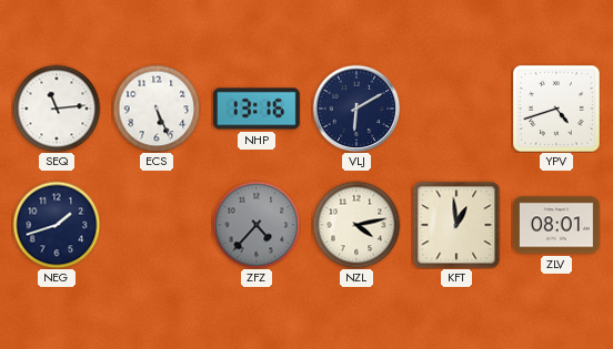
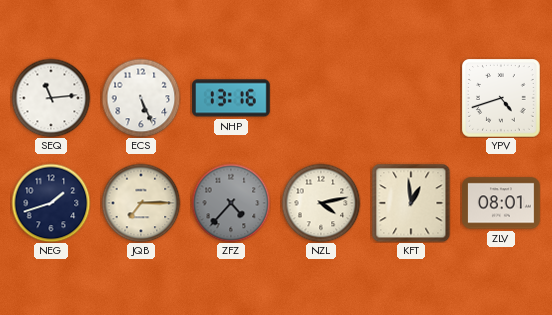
VLJ: 6:10 -> none (356, 109)
JQB: none -> 7:15 (141, 203)
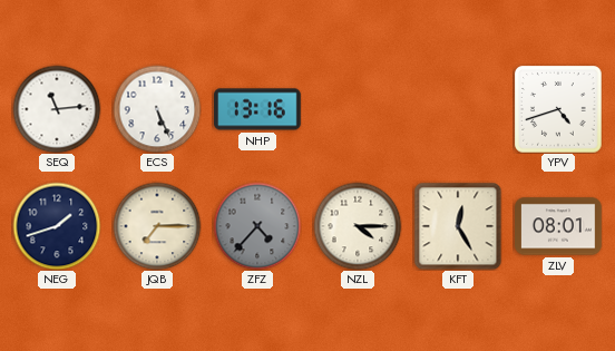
NZL: 4:13 -> 4:15 (358, 226)
KFT: 12:59 -> 12:25 (458, 226)
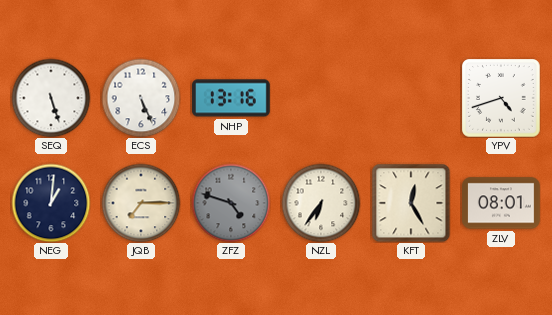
SEQ: 11:14 -> 5:27 (51, 98)
NEG: 1:42 -> 1:01 (51, 203)
ZFZ: 4:37 -> 4:48 (231, 203)
NZL: 4:15 -> 6:36 (321, 203)
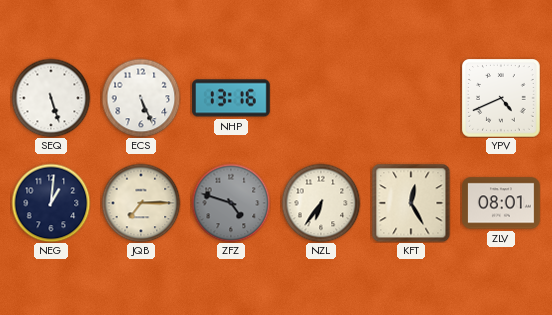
YPV: 4:42 -> 4:41 (501, 98)
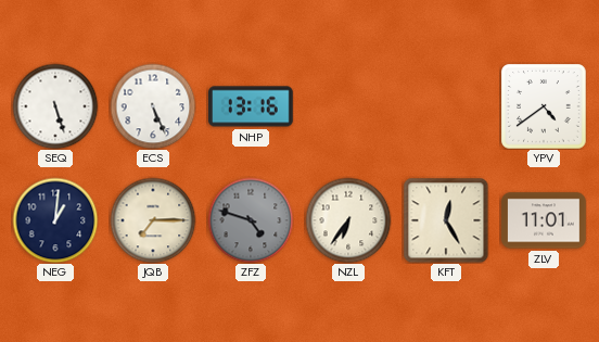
YPV: 4:41 -> 4:39 (544, 106)
ZLV: 08:01 -> 11:01 (544, 220)
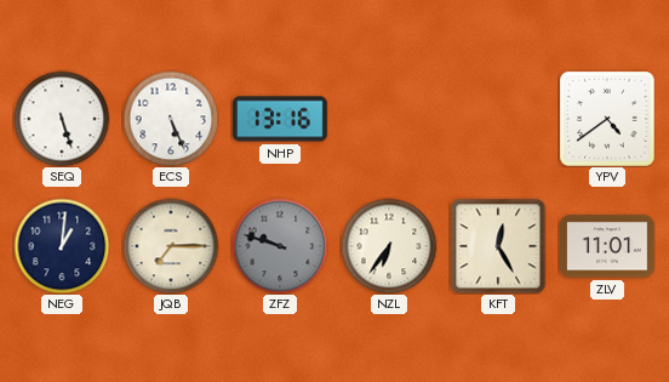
ZFZ: 4:48 -> 9:48 (280, 246)
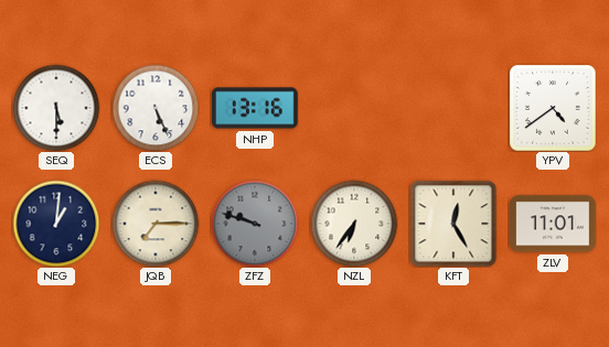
SEQ: 5:27 -> 5:30 (56, 108)
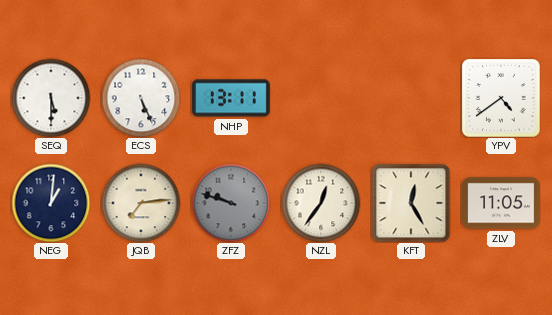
NHP: 13:16 -> 13:11 (231, 98)
JQB: 7:15 -> 7:14 (141, 203)
NZL: 6:36 -> 12:36 (321, 203)
ZLV: 11:01 -> 11:05 (501, 203)
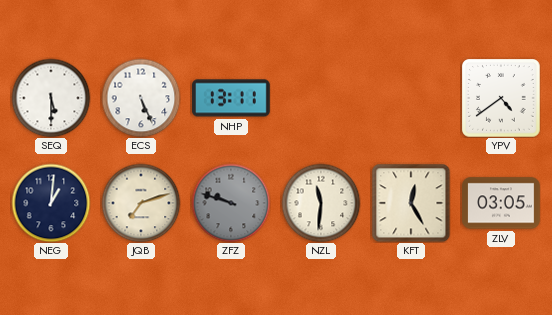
JQB: 7:14 -> 7:12 (141, 203)
NZL: 12:36 -> 11:31 (321, 203)
ZLV: 11:05 -> 03:05 (501, 203)
